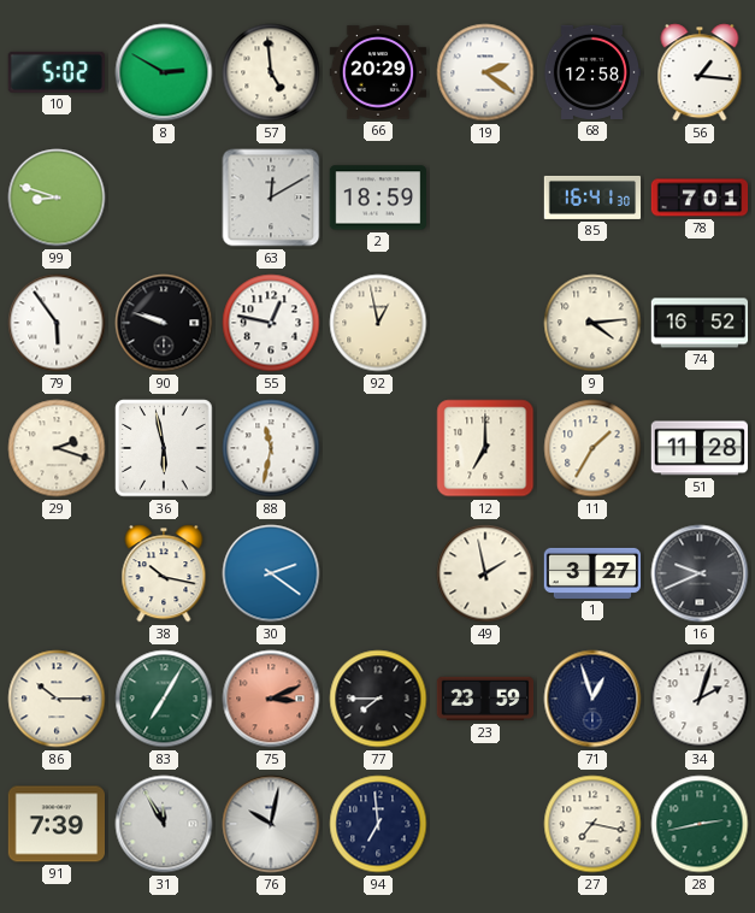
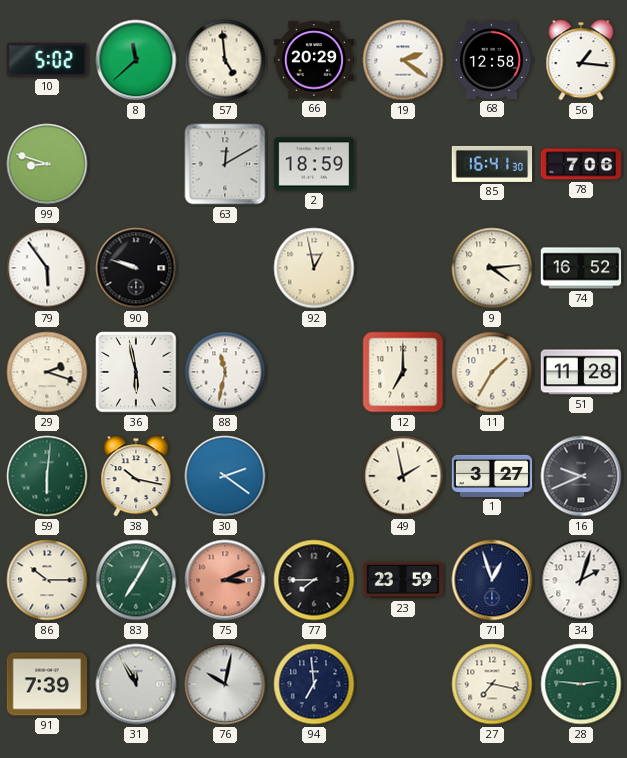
8: 2:50 -> 11:38 (136, 60)
78: 7:01 -> 7:06 (581, 164)
55: 12:47 -> none (271, 323)
59: none -> 6:01 (47, 476)
28: 2:43 -> 2:46 (581, 684)
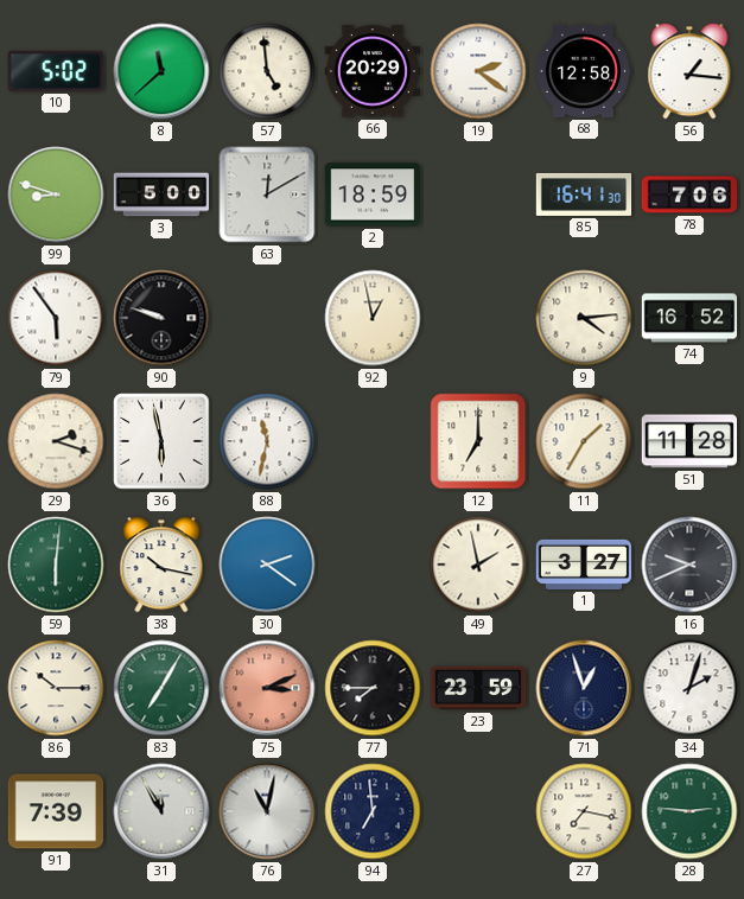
3: none -> 5:00 (161, 195)
76: 10:02 -> 11:02 (267, 811)
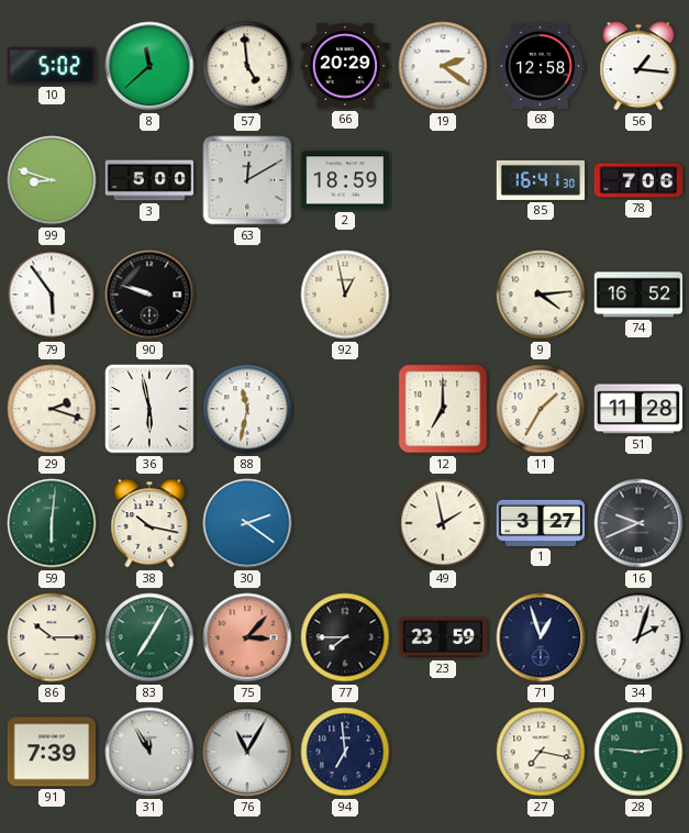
75: 3:11 -> 3:07 (247, 637)
76: 11:02 -> 11:05 (247, 752)
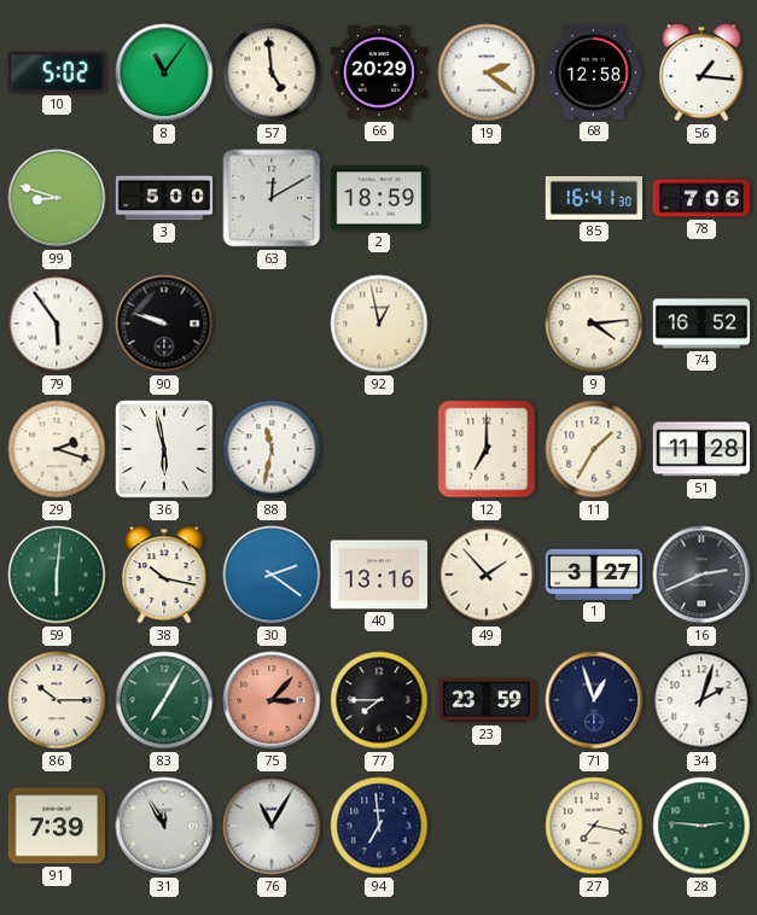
8: 11:38 -> 11:06 (164, 72)
40: none -> 13:16 (379, 575)
49: 1:58 -> 1:53 (487, 575)
16: 9:41 -> 2:41 (701, 575)
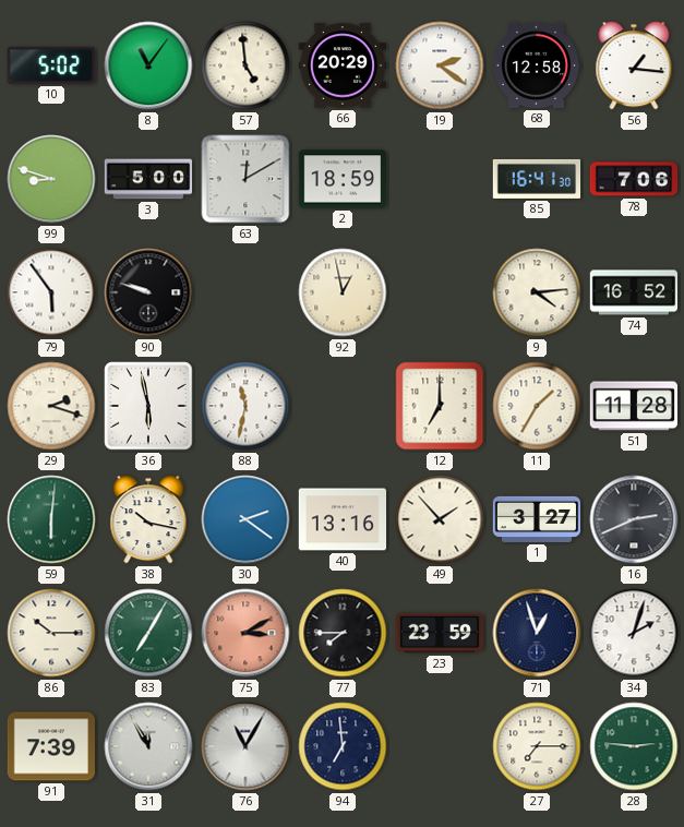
75: 3:07 -> 3:10 (245, 633)
27: 7:17 -> 7:15 (537, 746)
